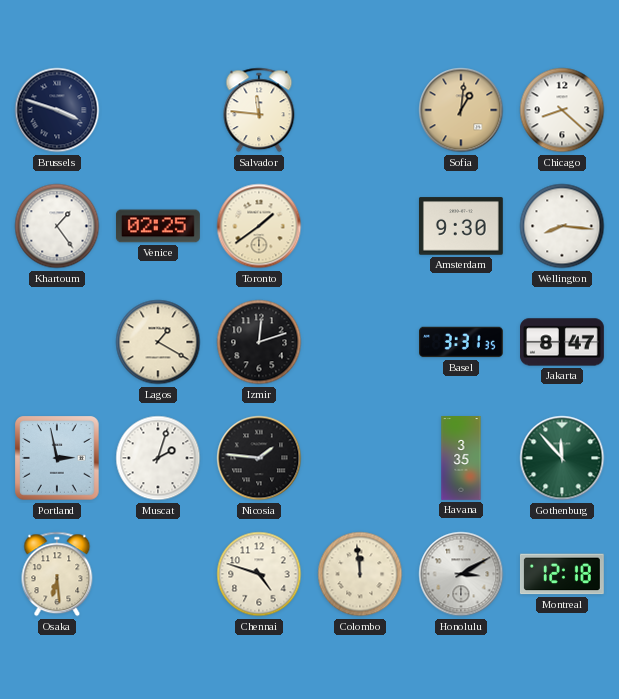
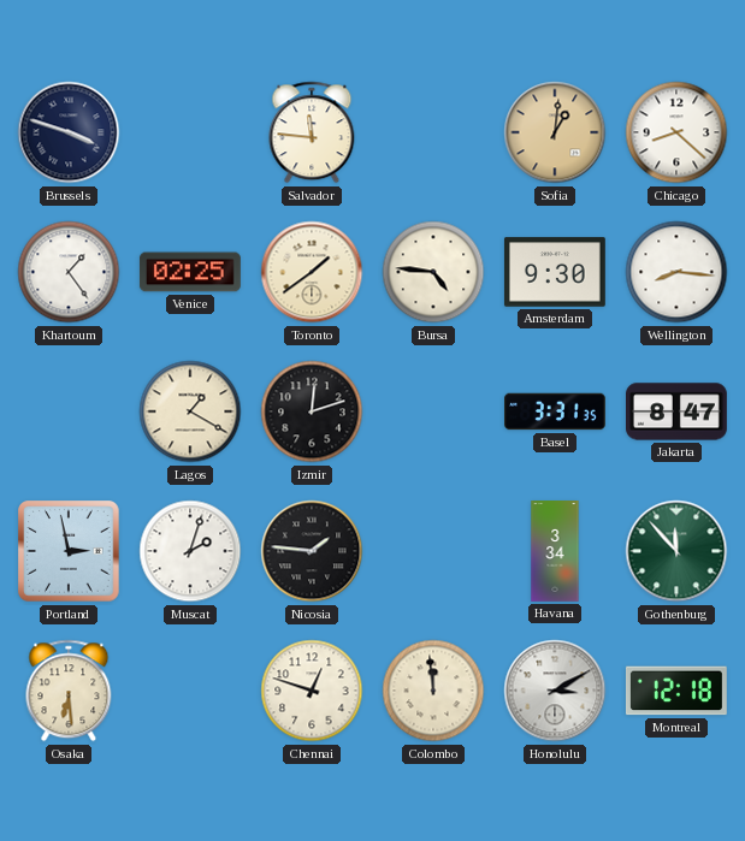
Bursa: none -> 4:46 (433, 272)
Havana: 3:35 -> 3:34 (555, 552)
Chennai: 4:48 -> 12:48 (312, 691)
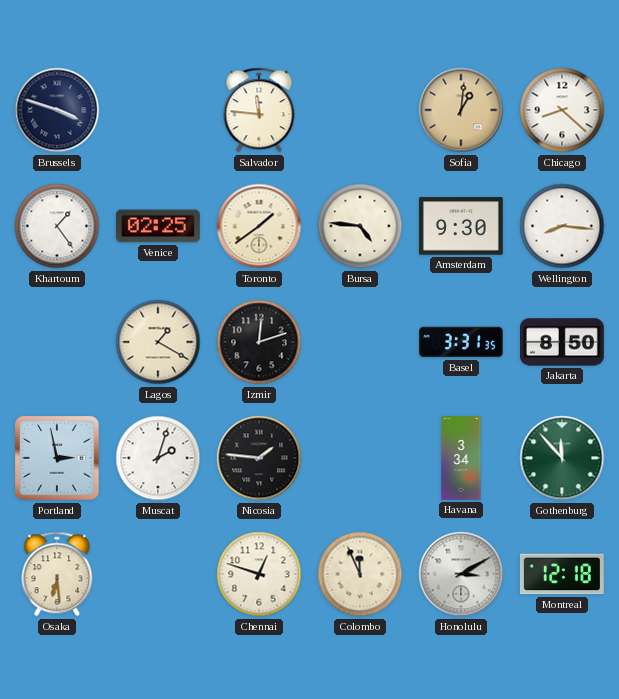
Jakarta: 8:47 -> 8:50 (563, 342)
Colombo: 11:59 -> 11:56 (360, 574)
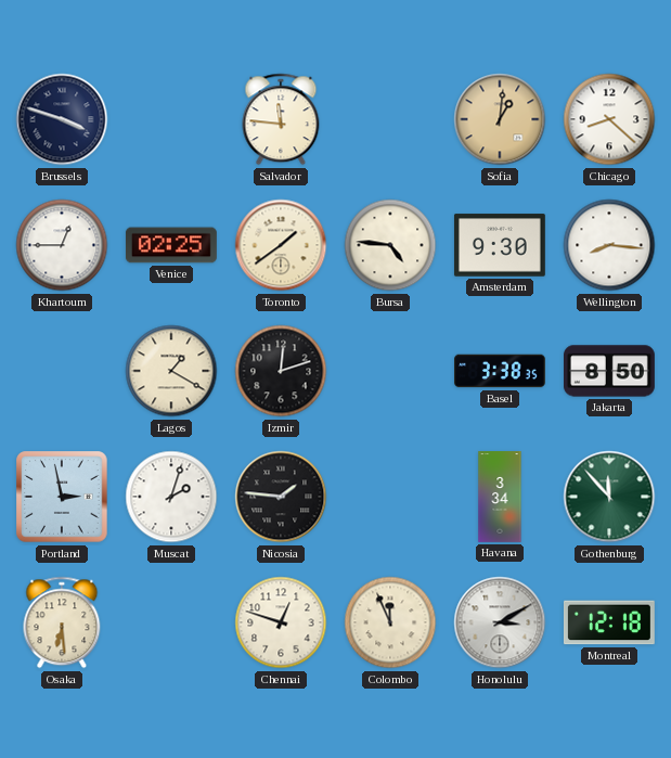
Khartoum: 1:24 -> 12:45 (62, 245)
Basel: 3:31 -> 3:38 (501, 371)
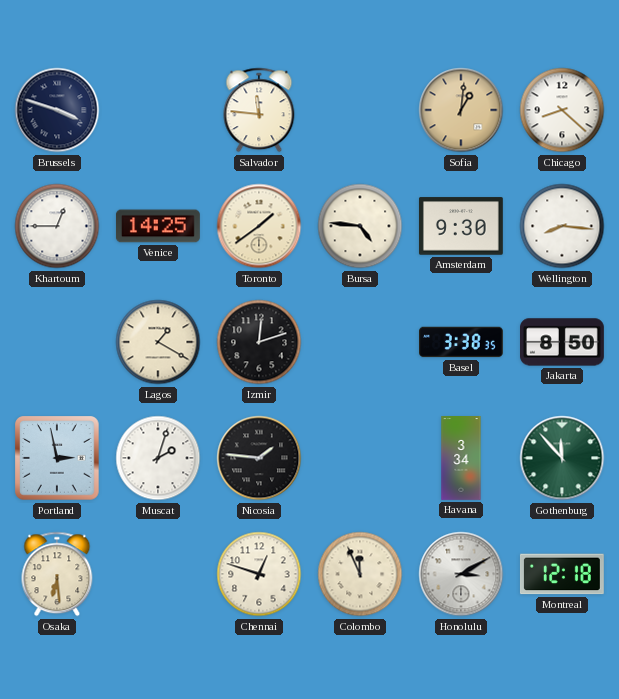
Venice: 02:25 -> 14:25 (158, 226)
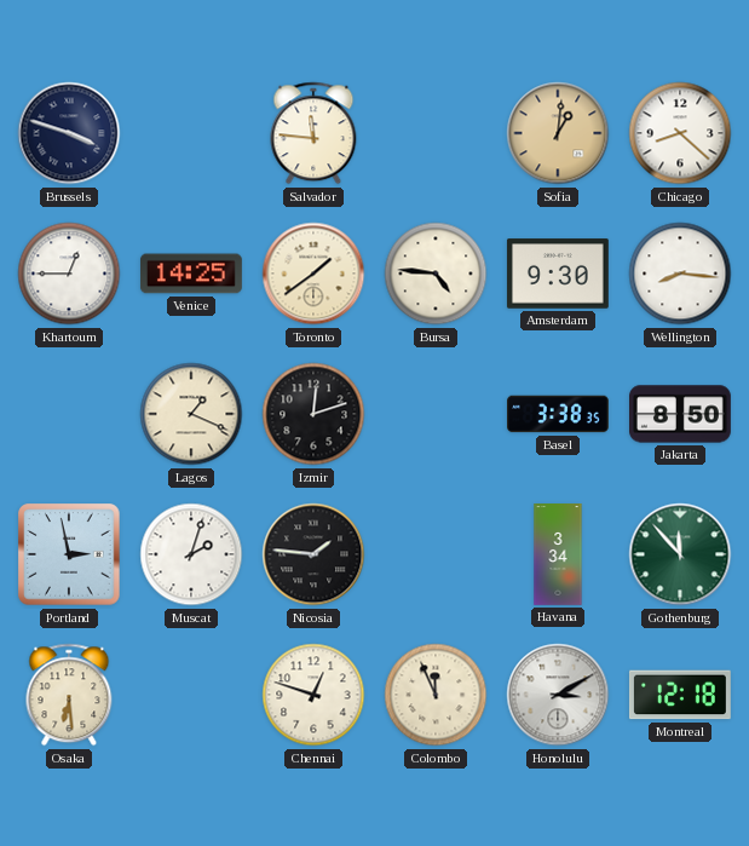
Lagos: 1:20 -> 1:19 (191, 414)
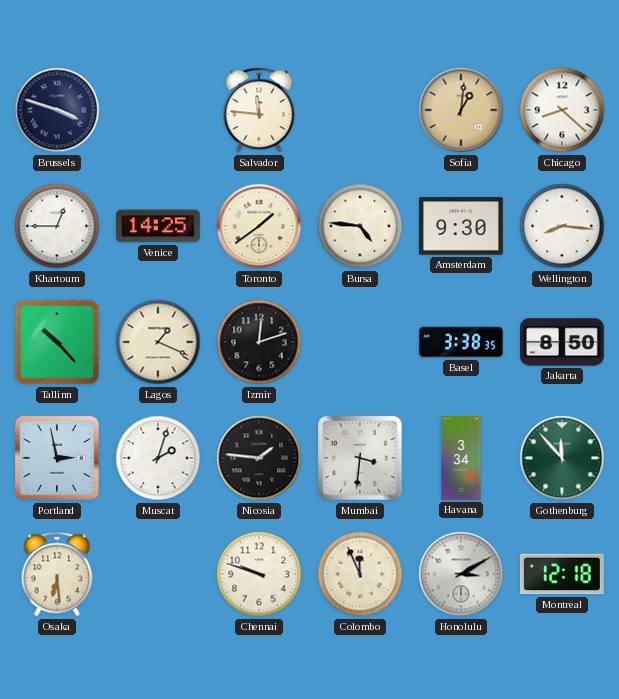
Tallinn: none -> 10:23 (57, 342)
Mumbai: none -> 3:31 (360, 458)
Chennai: 12:48 -> 9:48 (259, 574)
